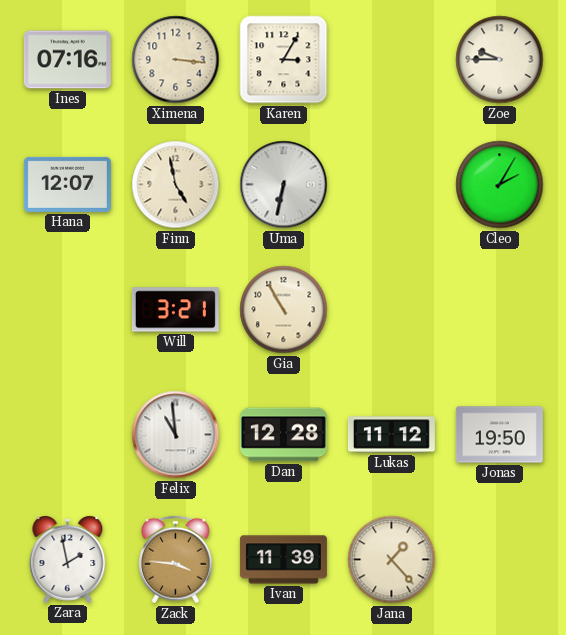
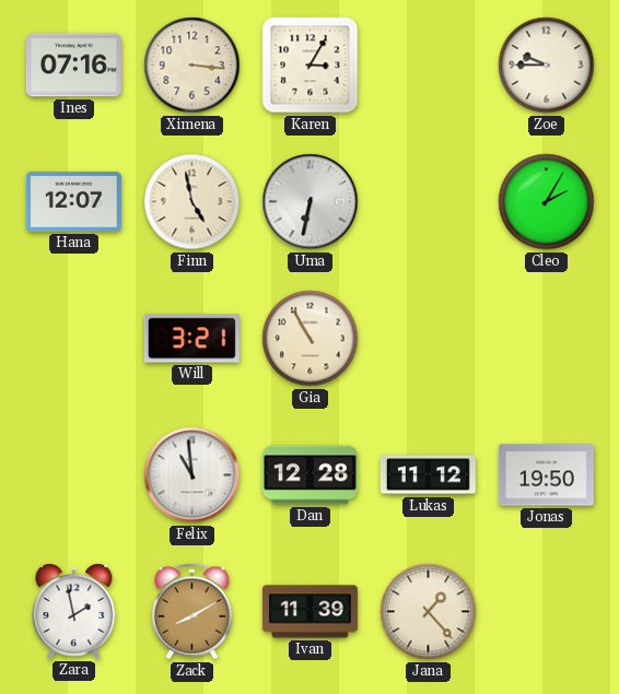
Zack: 3:46 -> 8:10 (192, 612)
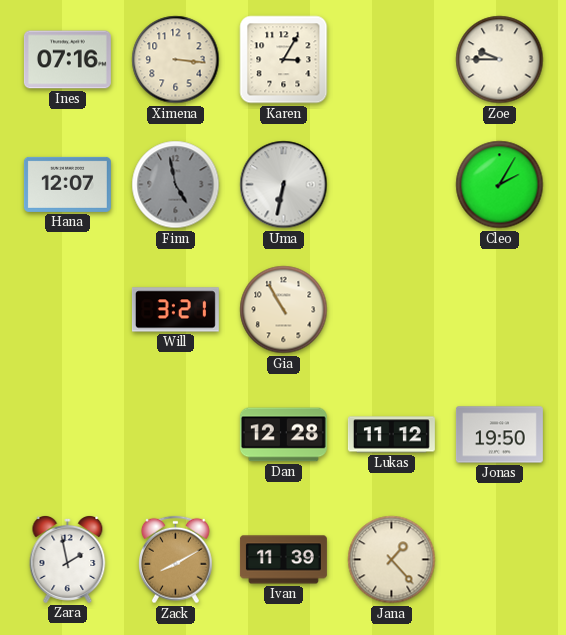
Finn dial: cream -> grey (176, 185)
Felix: 10:59 -> none (192, 475)
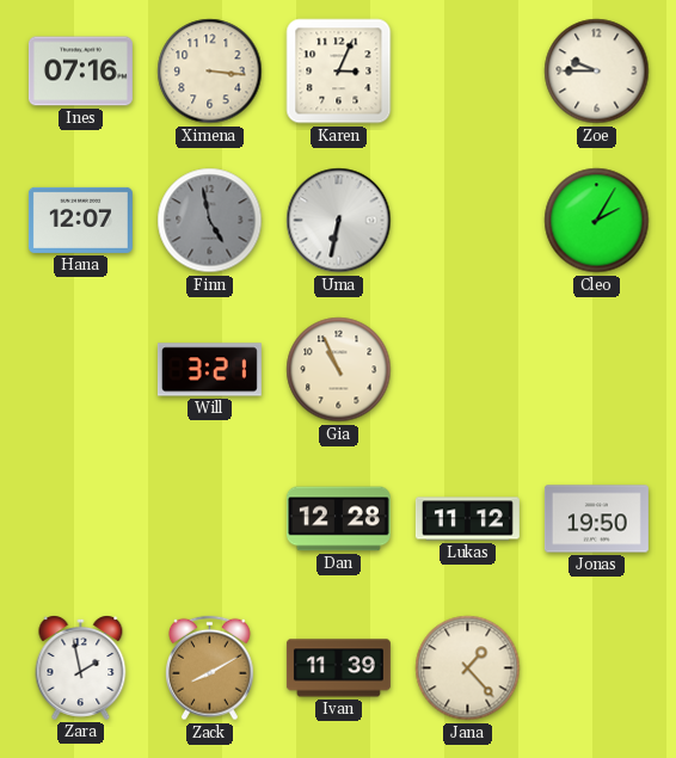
Karen: 3:05 -> 3:04 (339, 72)
Gia: 10:55 -> 10:56 (339, 370)
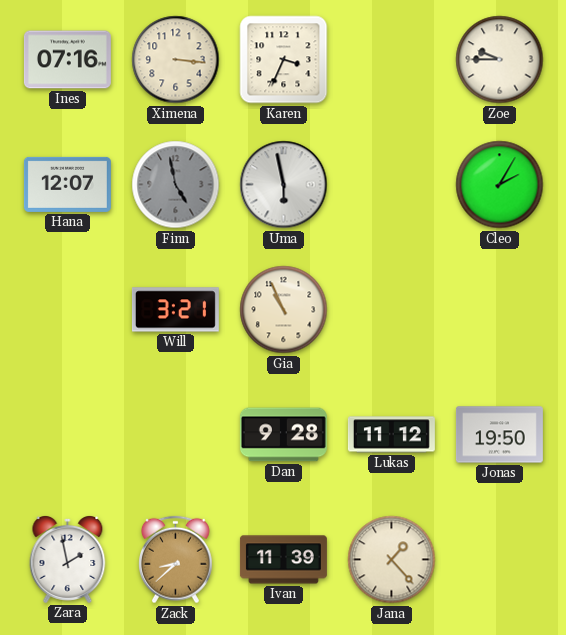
Karen: 3:04 -> 3:34 (284, 60)
Uma: 6:32 -> 5:58 (284, 185)
Dan: 12:28 -> 9:28 (283, 435)
Zack: 8:10 -> 8:38 (176, 560)
